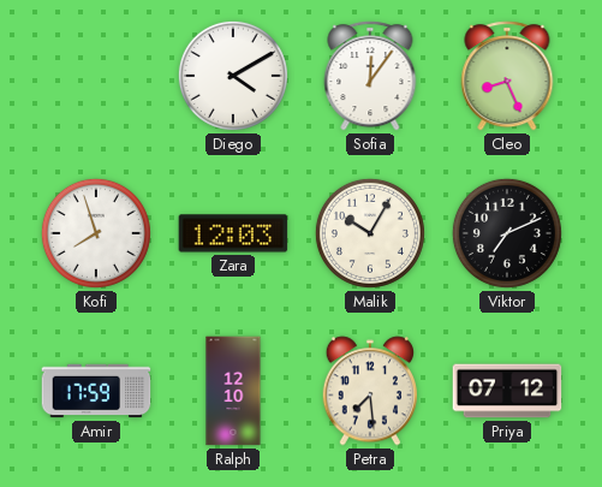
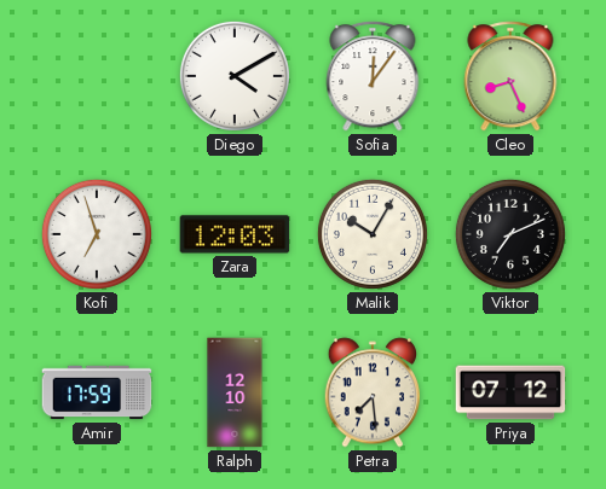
Kofi: 7:57 -> 6:57 (97, 234)
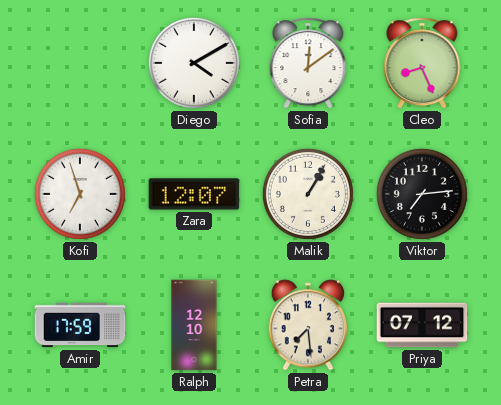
Sofia: 12:06 -> 12:09 (308, 63)
Zara: 12:03 -> 12:07 (194, 194)
Malik: 10:05 -> 1:05 (308, 194)
Viktor: 7:11 -> 7:14 (422, 194)
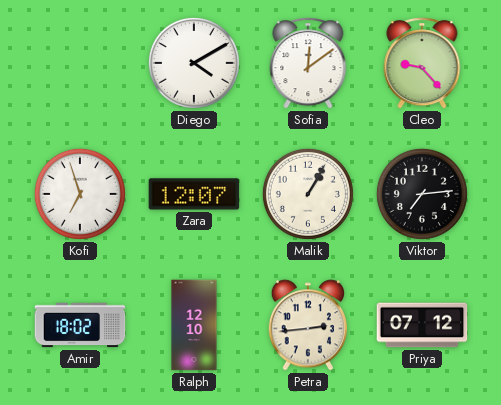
Cleo: 8:26 -> 9:23 (422, 63)
Amir: 17:59 -> 18:02 (80, 325)
Petra: 7:29 -> 2:44 (307, 325)
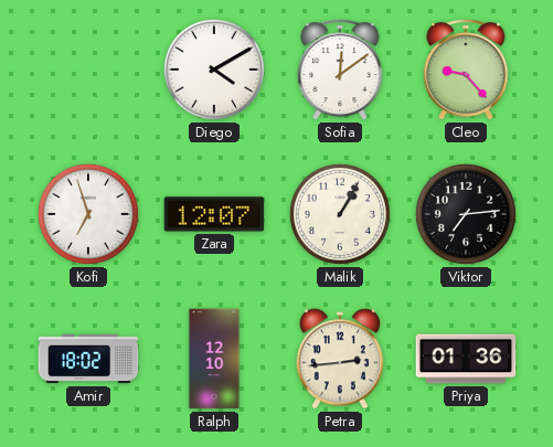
Priya: 07:12 -> 01:36 (466, 359)
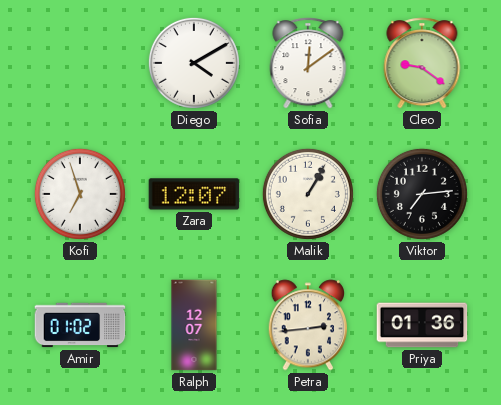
Cleo: 9:23 -> 9:21 (422, 63)
Amir: 18:02 -> 01:02 (80, 325)
Ralph: 12:10 -> 12:07 (194, 325)
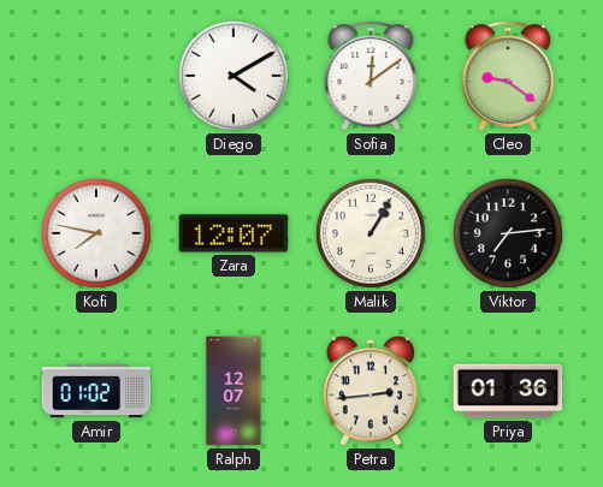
Kofi: 6:57 -> 7:47 (96, 233)
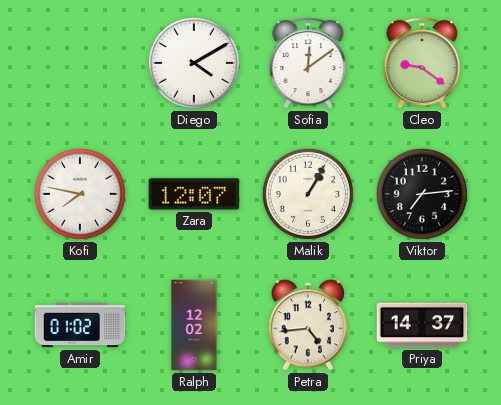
Ralph: 12:07 -> 12:02 (194, 325)
Petra: 2:44 -> 4:44 (307, 325)
Priya: 01:36 -> 14:37 (422, 325)
